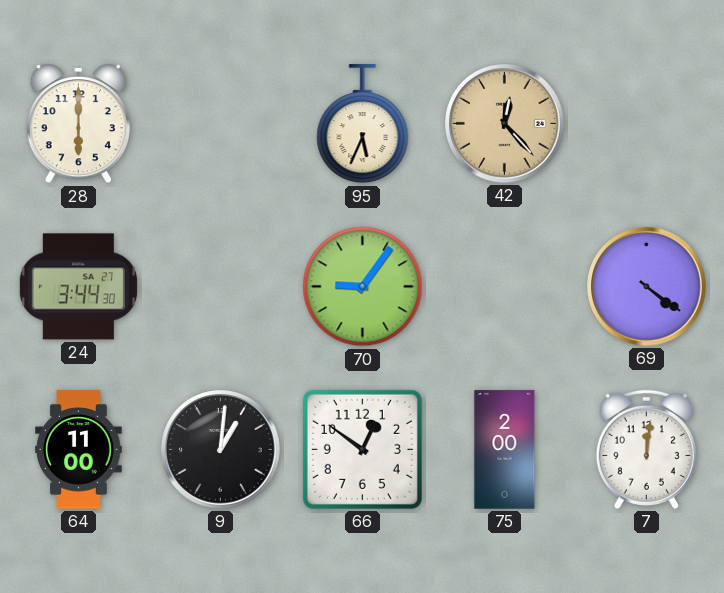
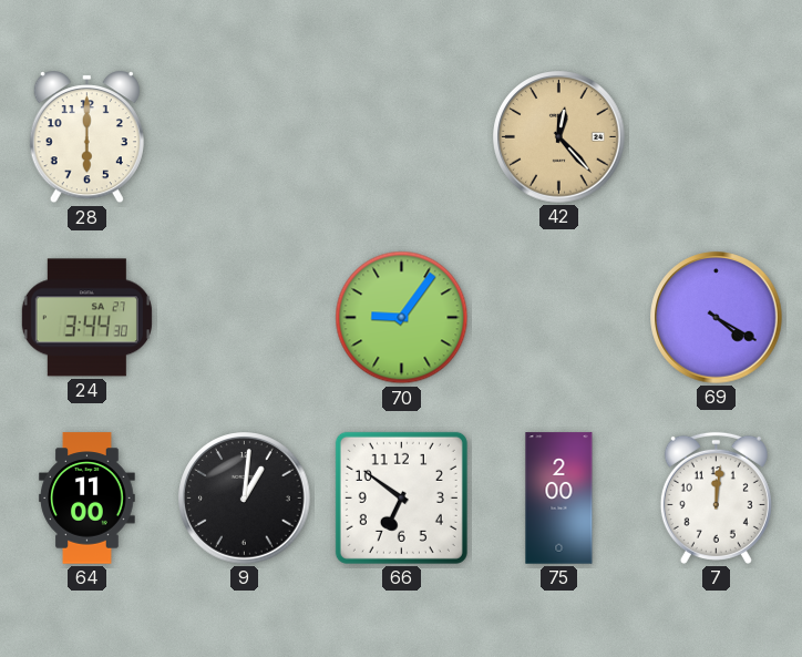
95: 5:34 -> none (363, 124)
69: 4:21 -> 4:20 (717, 318)
66: 12:51 -> 6:51 (401, 497)
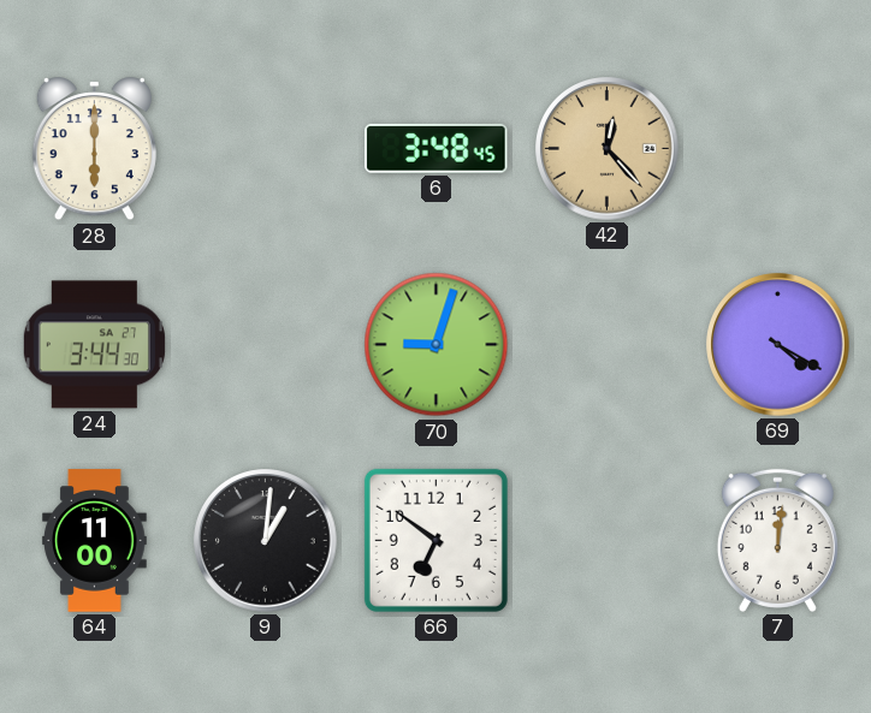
6: none -> 3:48 (437, 148)
70: 9:06 -> 9:03 (437, 345)
75: 2:00 -> none (559, 499)
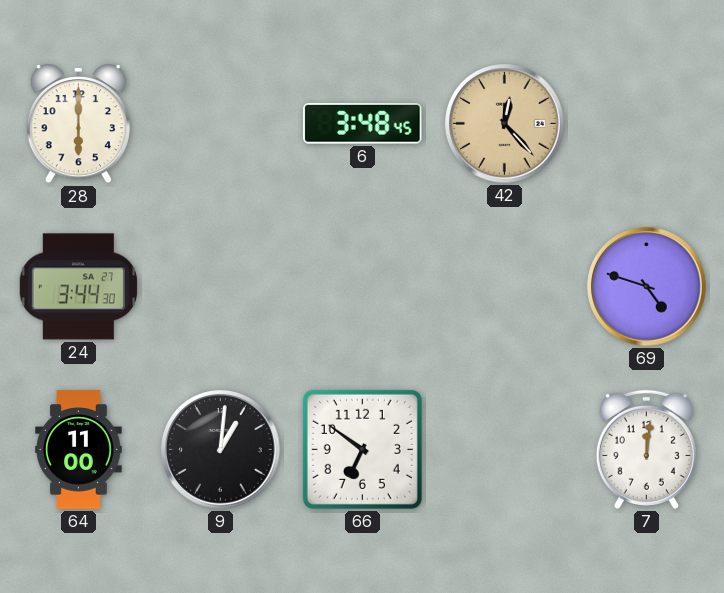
70: 9:03 -> none (437, 345)
69: 4:20 -> 4:48 (647, 287)
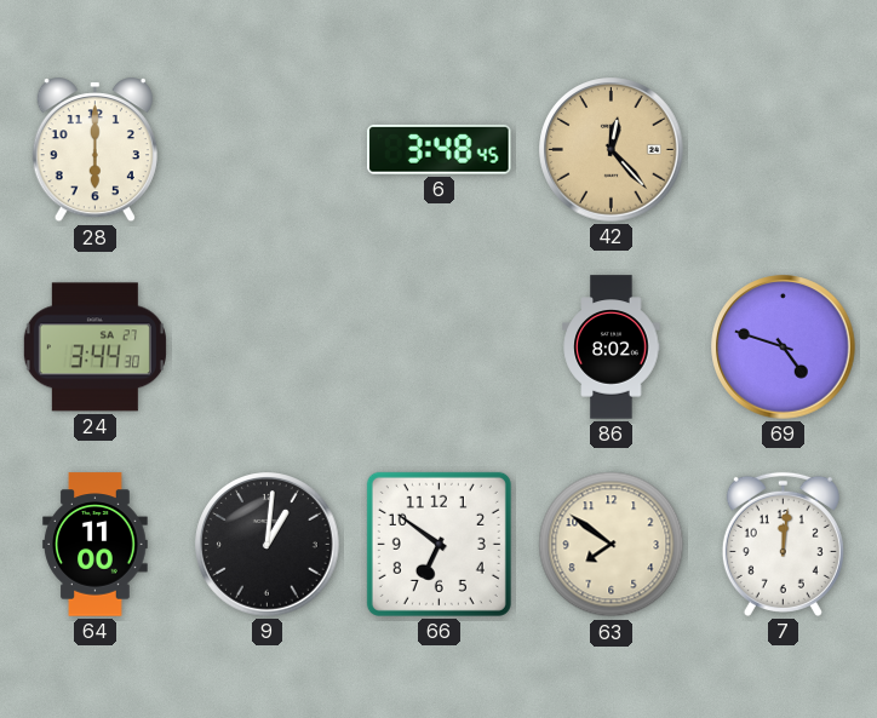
86: none -> 8:02 (612, 347)
63: none -> 7:51 (612, 545)
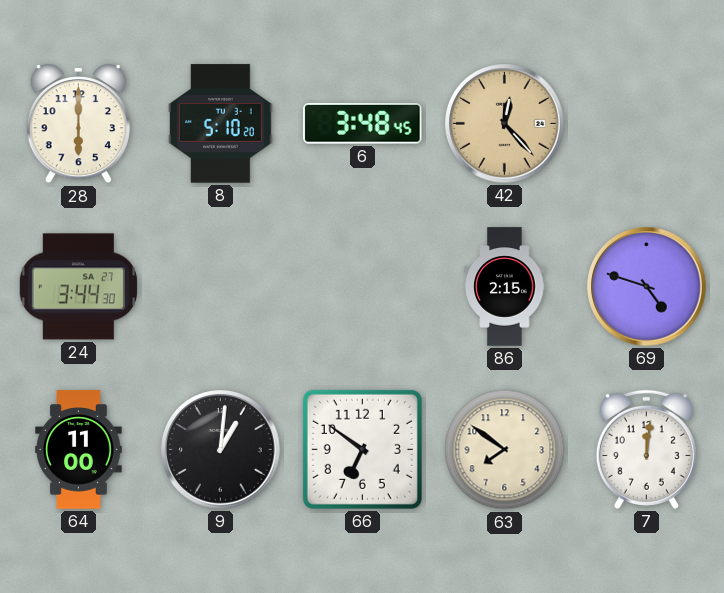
8: none -> 5:10 (221, 124)
86: 8:02 -> 2:15 (505, 287)
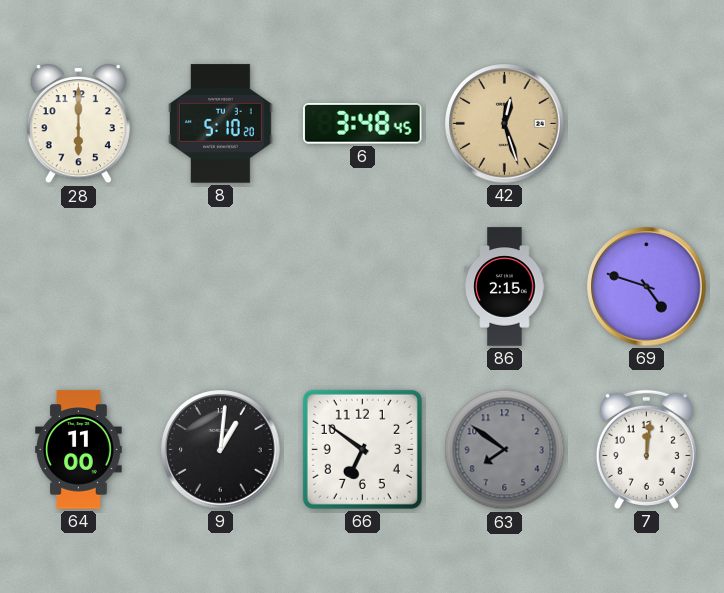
42: 12:23 -> 12:27 (505, 124)
24: 3:44 -> none (78, 287)
63 dial: cream -> grey (505, 450)
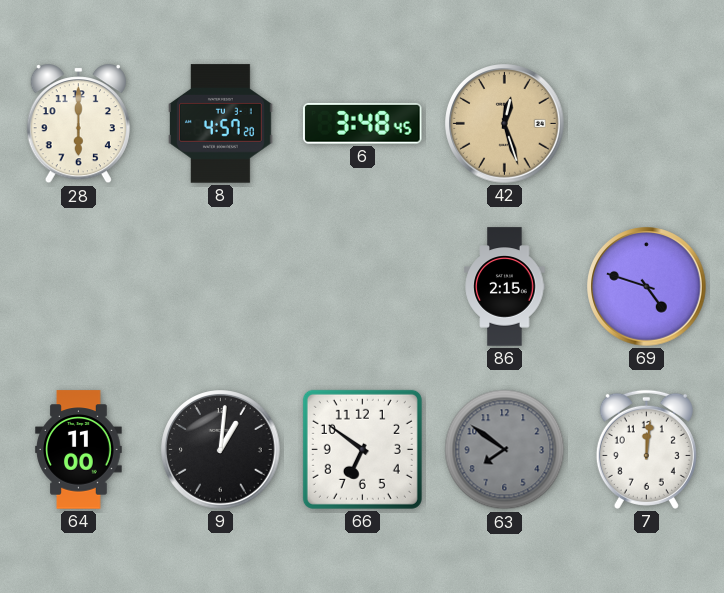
8: 5:10 -> 4:57 (221, 124)
